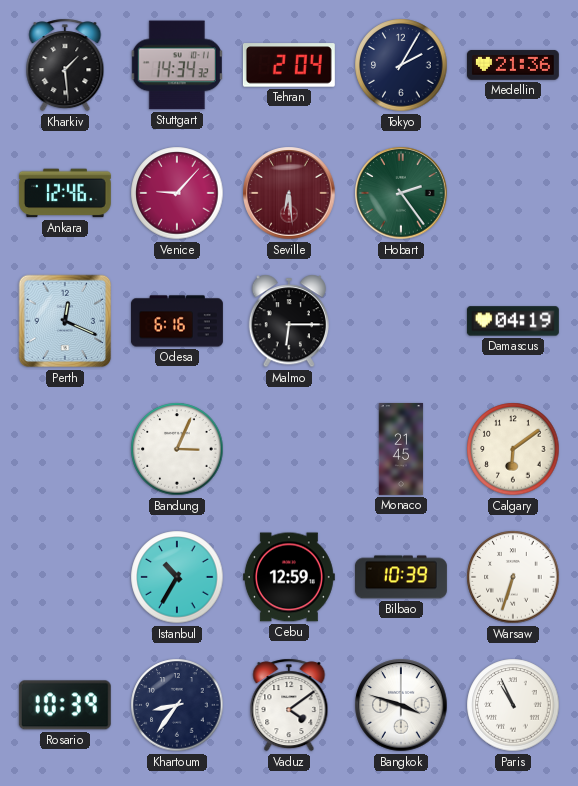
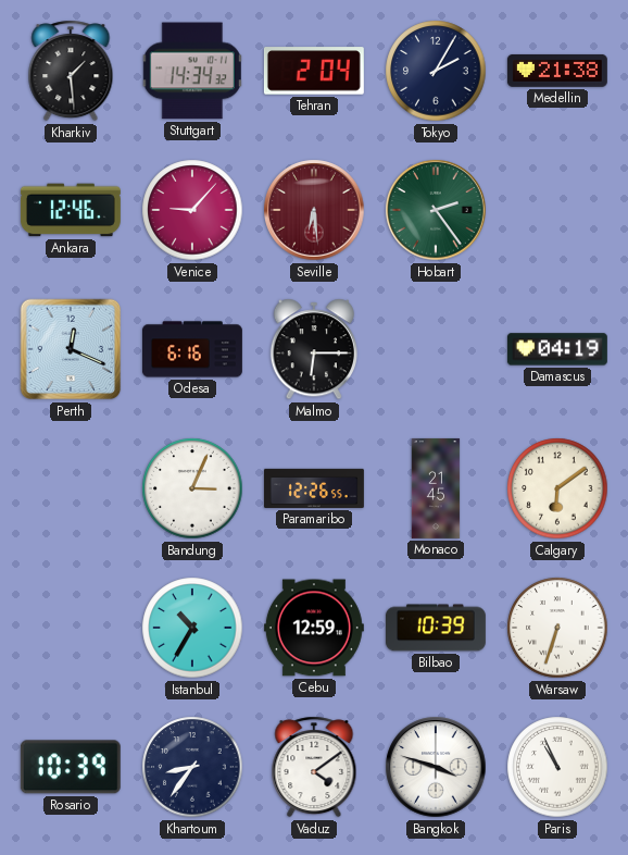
Medellin: 21:36 -> 21:38 (557, 71)
Paramaribo: none -> 12:26 (314, 488)
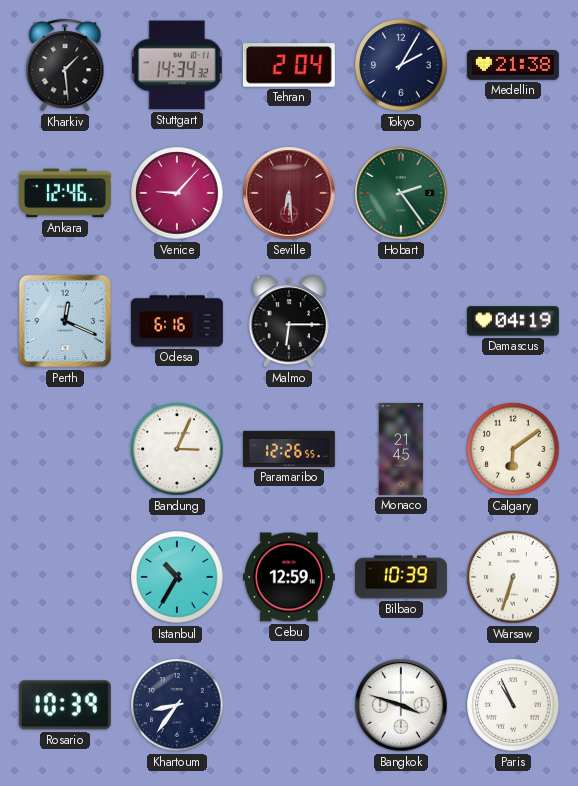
Vaduz: 4:09 -> none (314, 767)
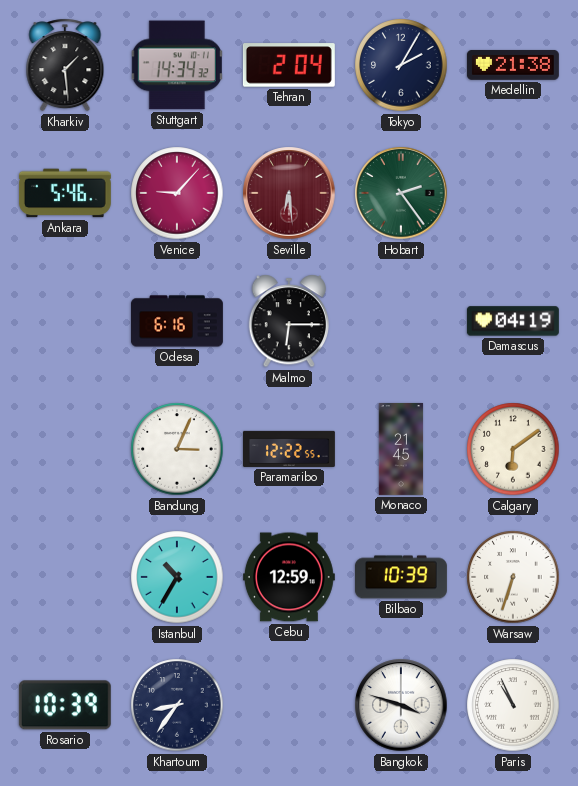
Ankara: 12:46 -> 5:46 (65, 193)
Perth: 12:19 -> none (65, 321)
Paramaribo: 12:26 -> 12:22 (289, 449)
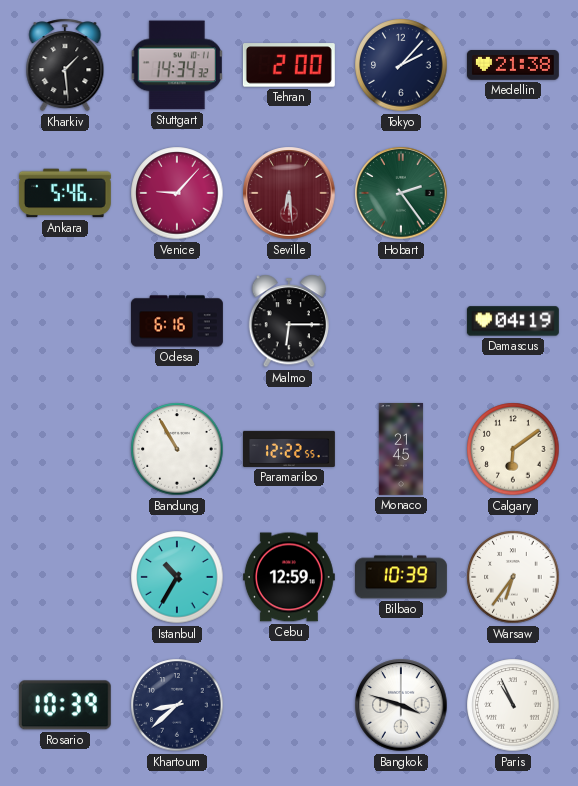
Tehran: 2:04 -> 2:00 (289, 65)
Tokyo: 2:05 -> 2:07 (401, 65)
Bandung: 3:04 -> 10:55 (177, 449)
Warsaw: 6:33 -> 6:36 (513, 577)
Khartoum: 8:36 -> 8:38 (177, 705)
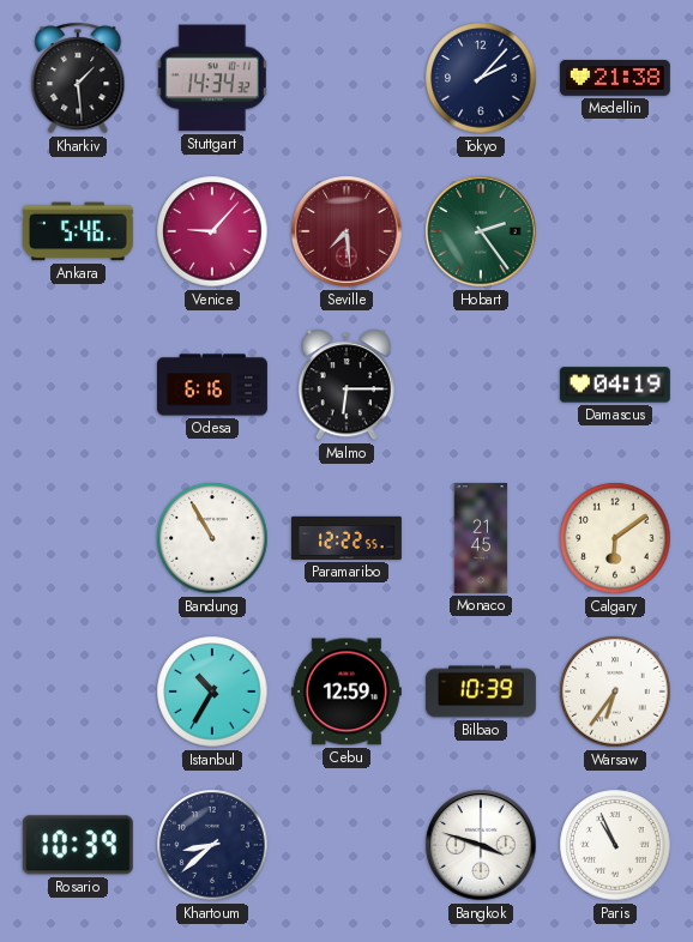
Tehran: 2:00 -> none (289, 65)
Seville: 6:29 -> 7:29 (346, 231)
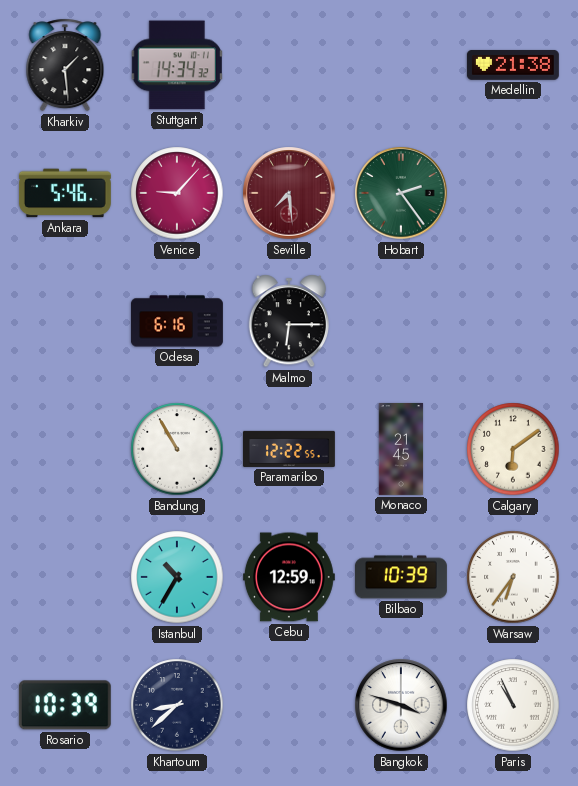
Tokyo: 2:07 -> none (481, 78)
Damascus: 04:19 -> none (615, 385)
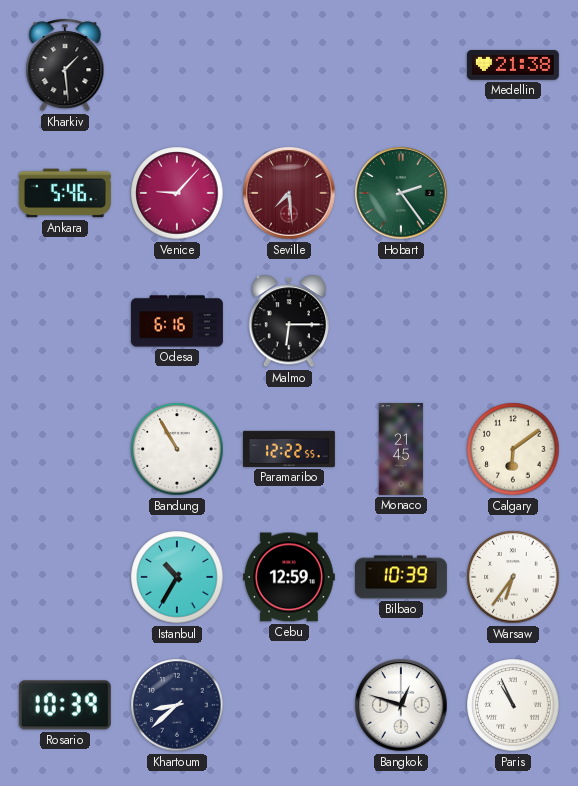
Stuttgart: 14:34 -> none (177, 65)
Bangkok: 3:48 -> 12:48 (401, 705)
